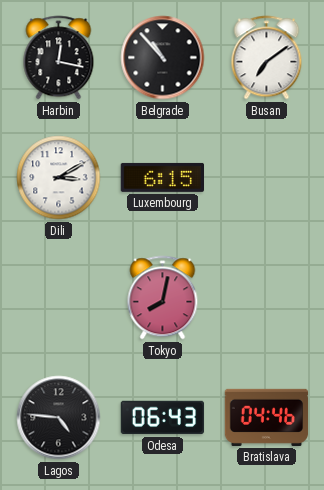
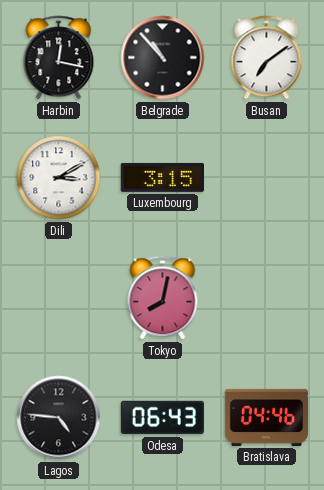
Luxembourg: 6:15 -> 3:15 (162, 177)
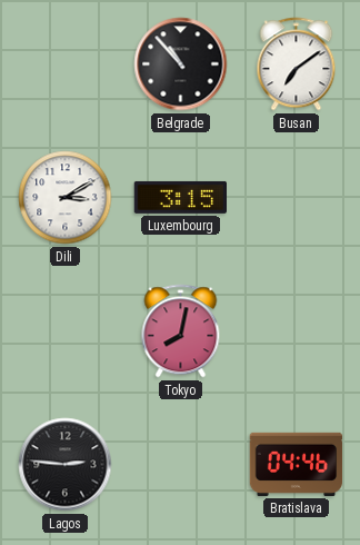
Harbin: 12:17 -> none (59, 58)
Lagos: 4:46 -> 2:46 (66, 465)
Odesa: 06:43 -> none (163, 418)
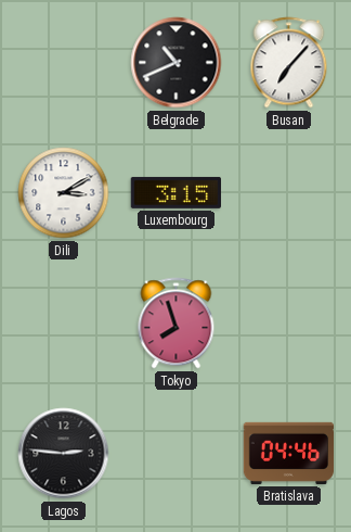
Belgrade: 10:53 -> 10:41 (177, 63)
Busan: 7:09 -> 7:07 (289, 63)
Tokyo: 8:02 -> 7:57 (177, 324)
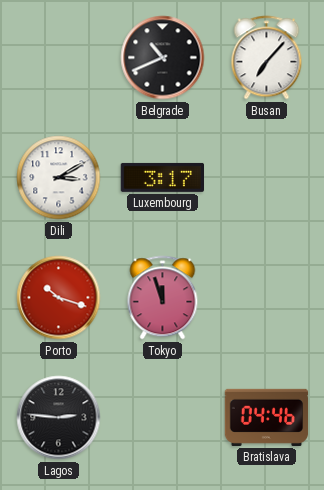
Luxembourg: 3:15 -> 3:17 (162, 177)
Porto: none -> 10:18 (59, 298)
Tokyo: 7:57 -> 11:57 (163, 298)
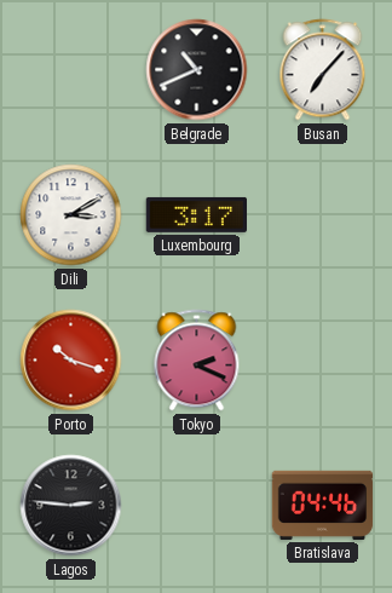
Tokyo: 11:57 -> 2:19 (197, 361)
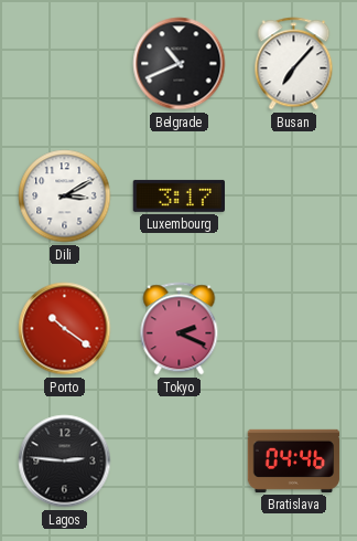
Porto: 10:18 -> 10:21 (65, 329)
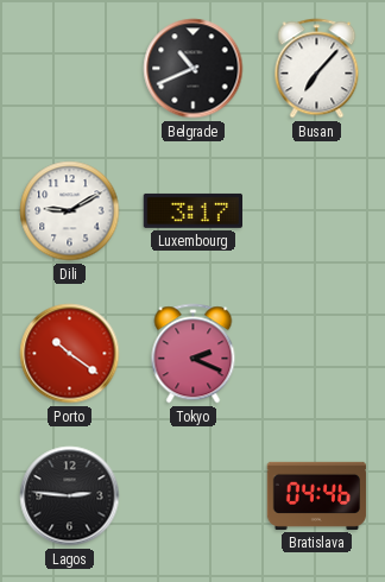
Dili: 3:10 -> 9:10 (70, 211)
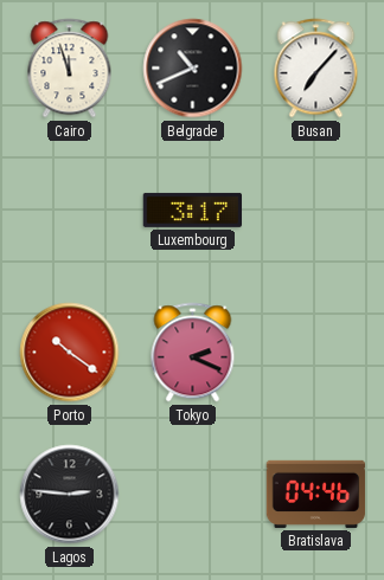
Cairo: none -> 11:57 (70, 69)
Dili: 9:10 -> none (70, 211)
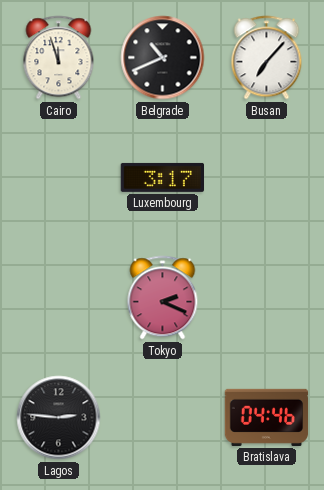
Porto: 10:21 -> none (70, 353)
